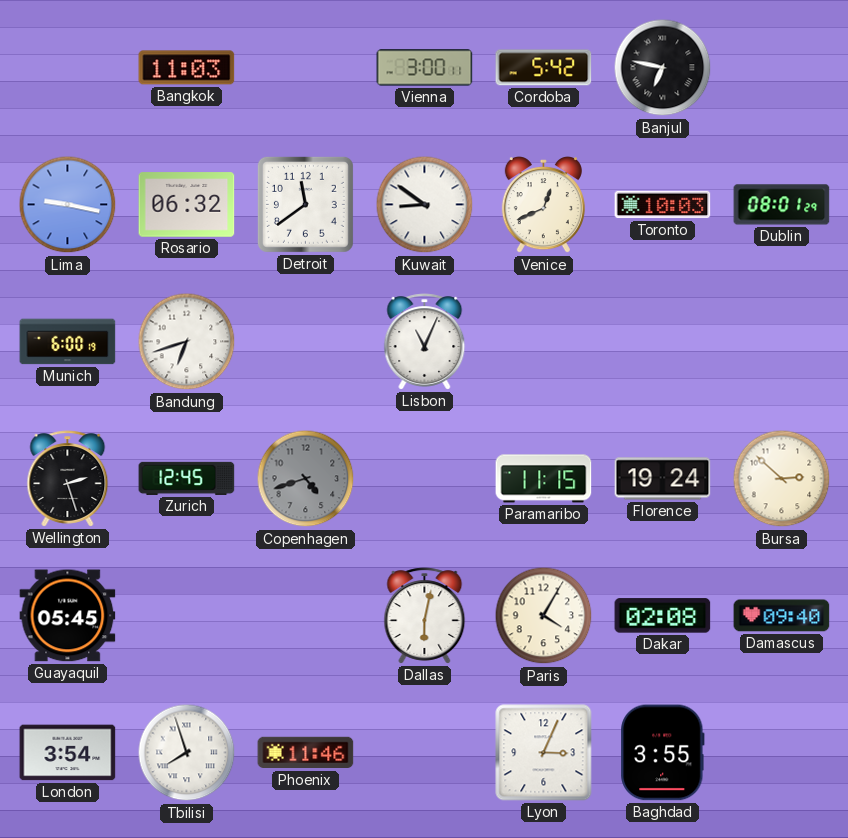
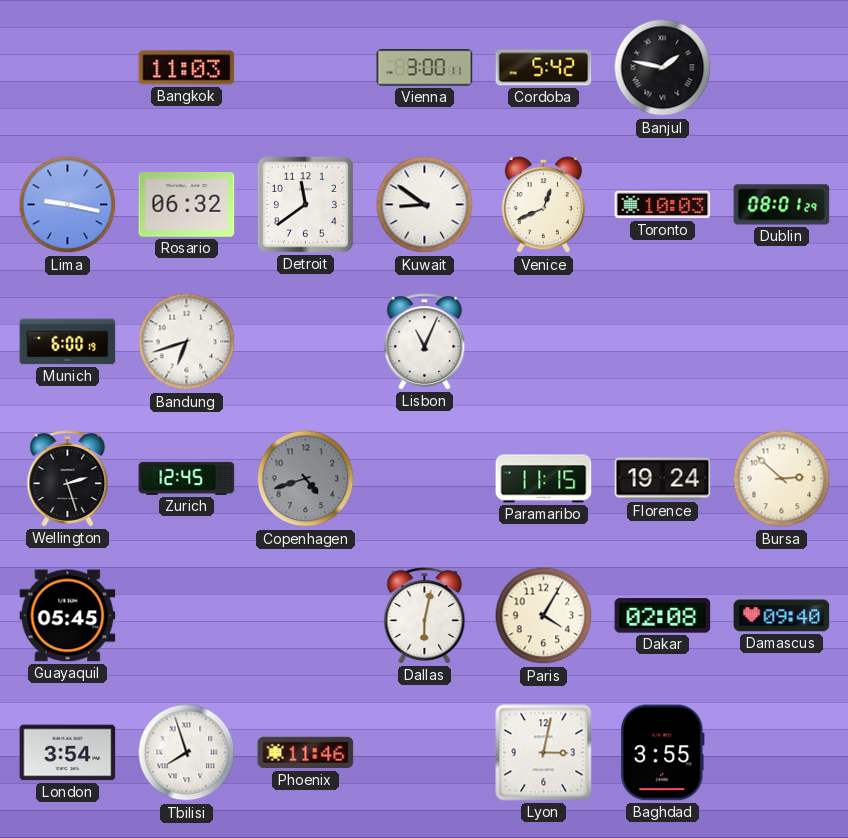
Banjul: 6:47 -> 1:47 (663, 68)
Lyon: 3:04 -> 3:02 (544, 753)
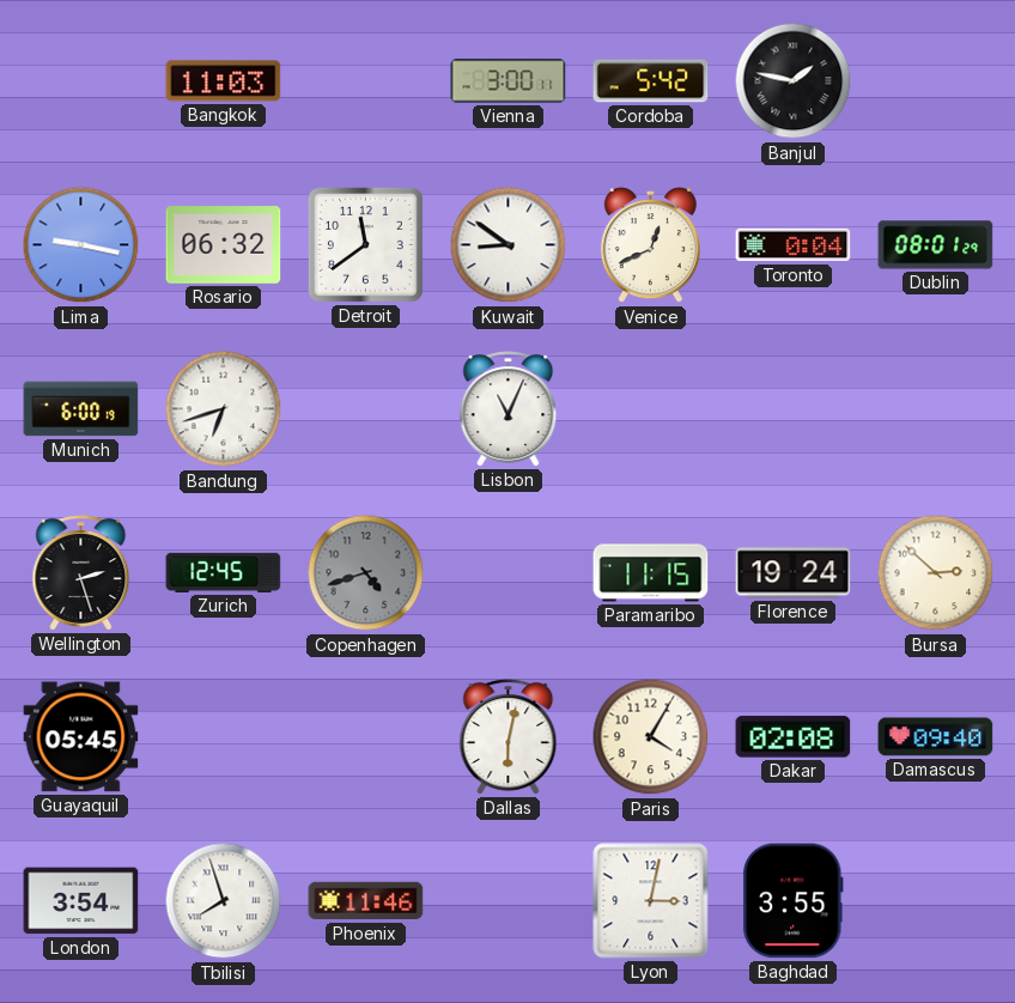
Toronto: 10:03 -> 0:04 (794, 245)
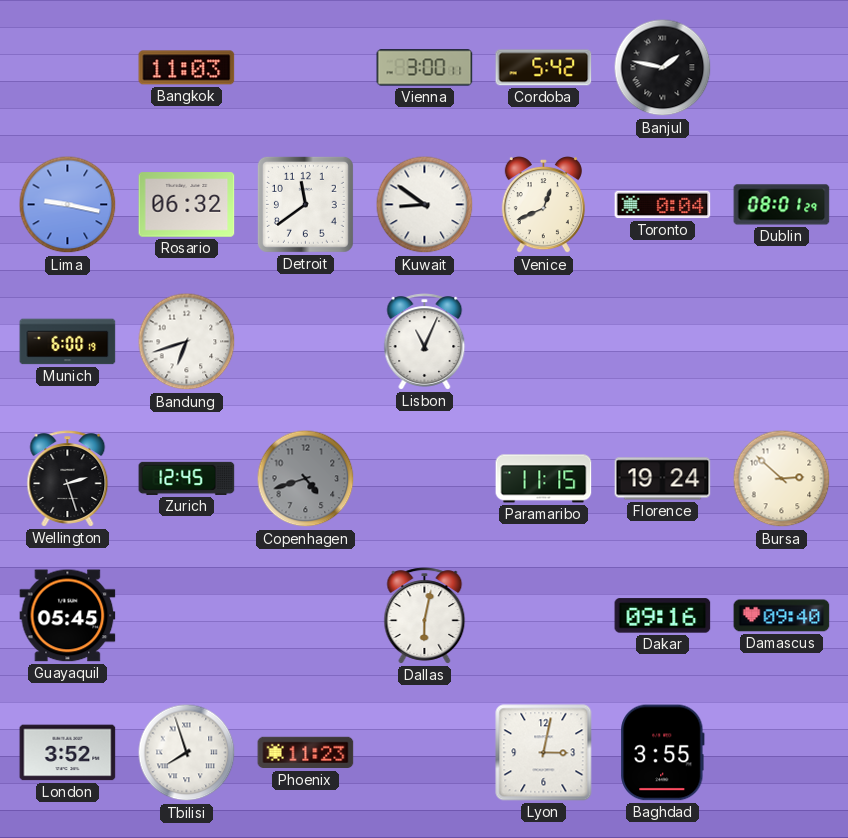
Paris: 4:05 -> none (651, 737)
Dakar: 02:08 -> 09:16 (663, 616)
London: 3:54 -> 3:52 (68, 753)
Phoenix: 11:46 -> 11:23 (306, 753)
